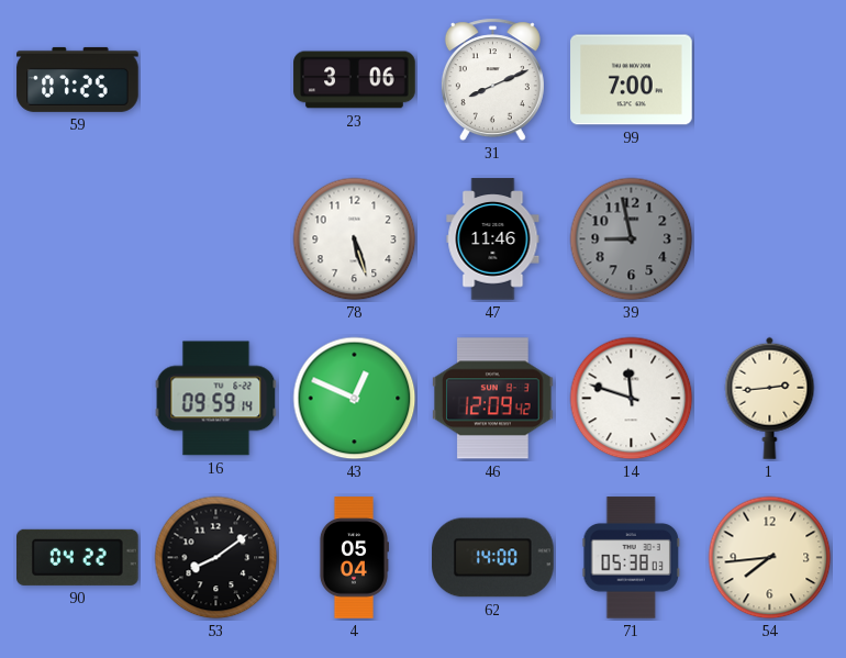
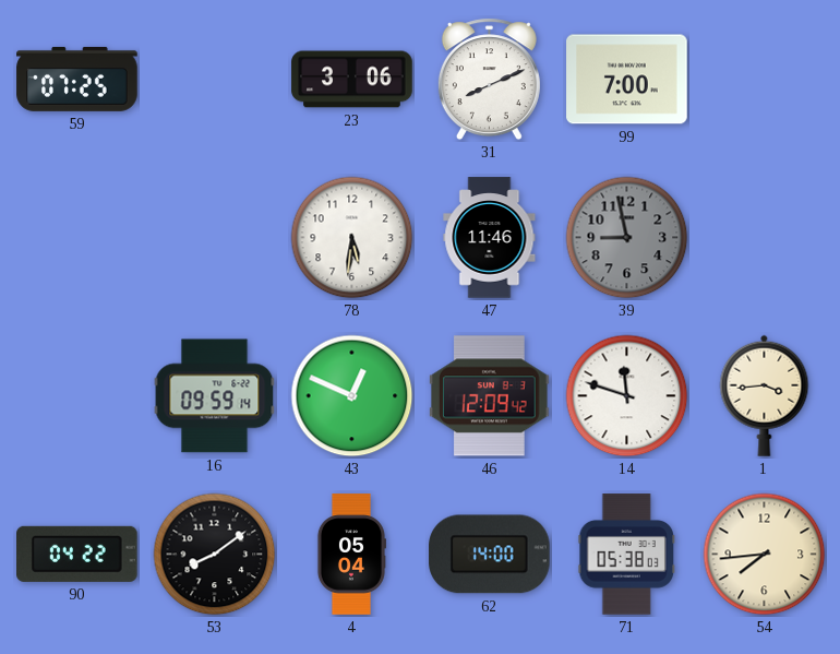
78: 5:27 -> 5:31 (352, 238)
1: 2:44 -> 3:44 (765, 395)
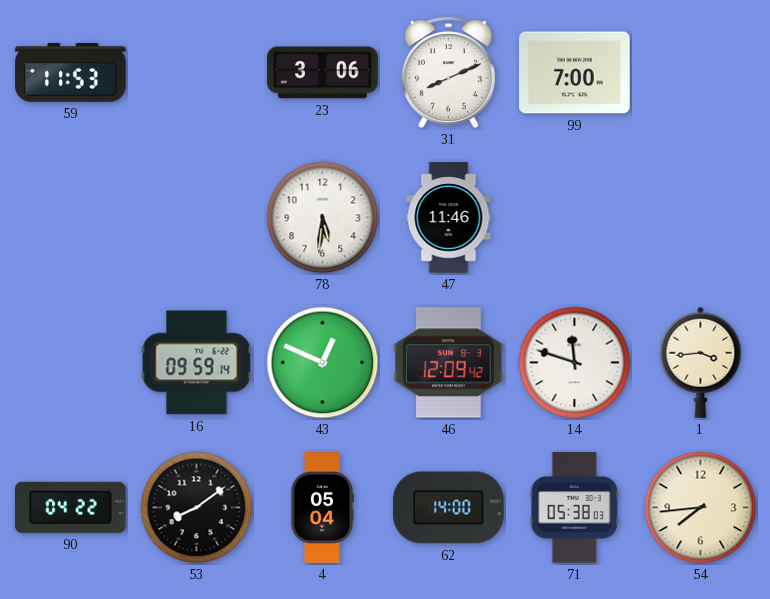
59: 07:25 -> 11:53 (71, 72)
39: 8:58 -> none (627, 238)
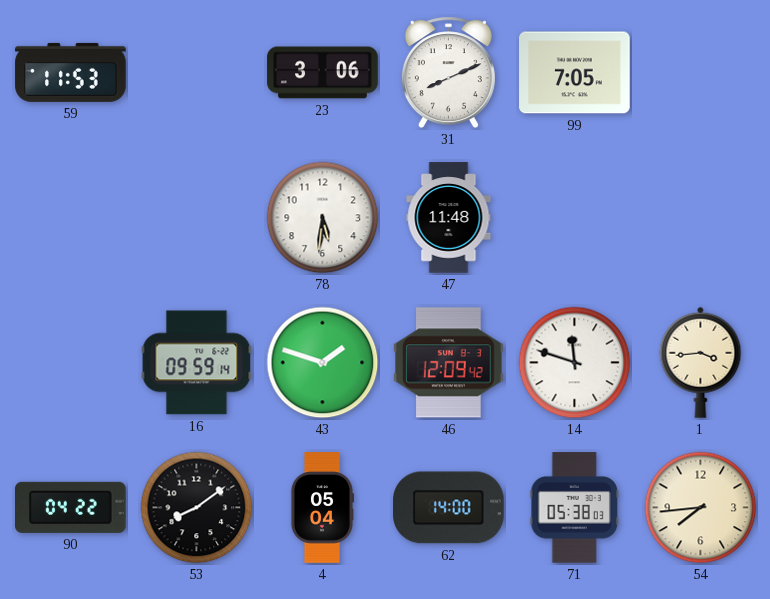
99: 7:00 -> 7:05 (575, 73)
47: 11:46 -> 11:48 (449, 218)
43: 12:49 -> 1:48 (323, 363)
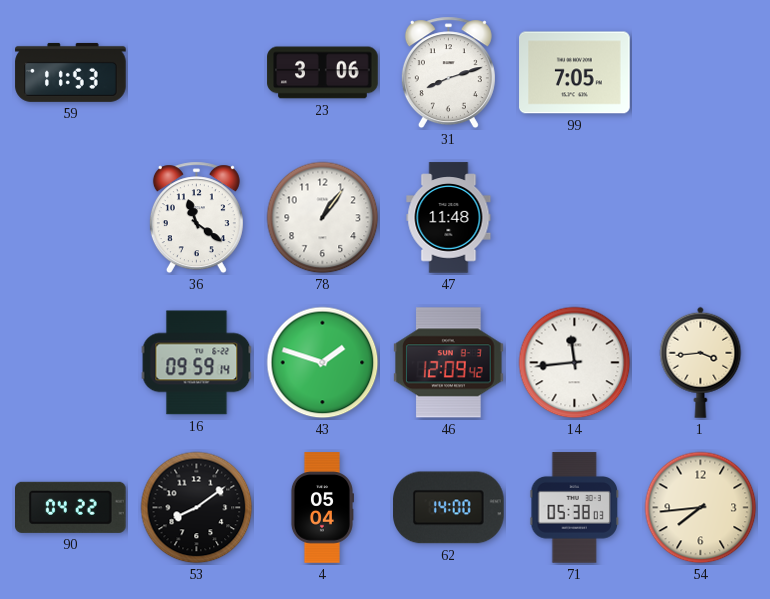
31: 8:11 -> 8:12 (448, 73)
36: none -> 11:21 (196, 218)
78: 5:31 -> 1:06 (323, 218)
14: 11:48 -> 11:44 (575, 363)
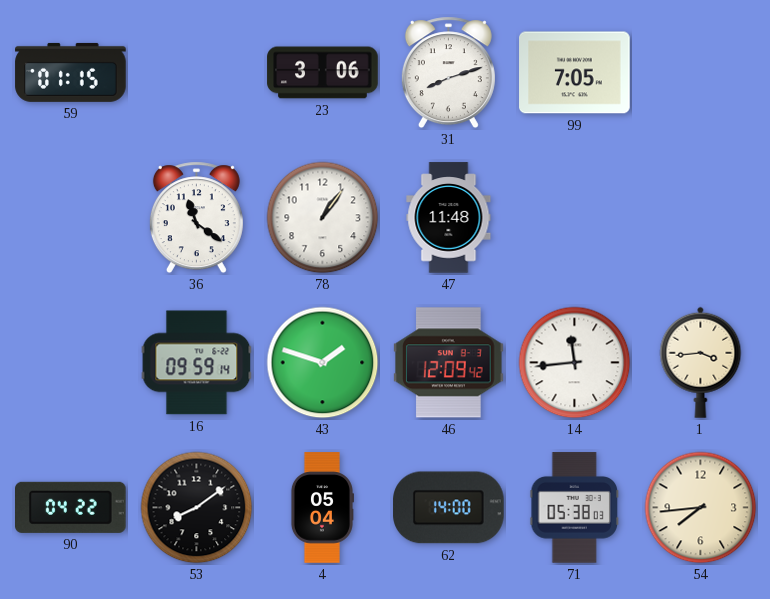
59: 11:53 -> 01:15 (71, 72)
